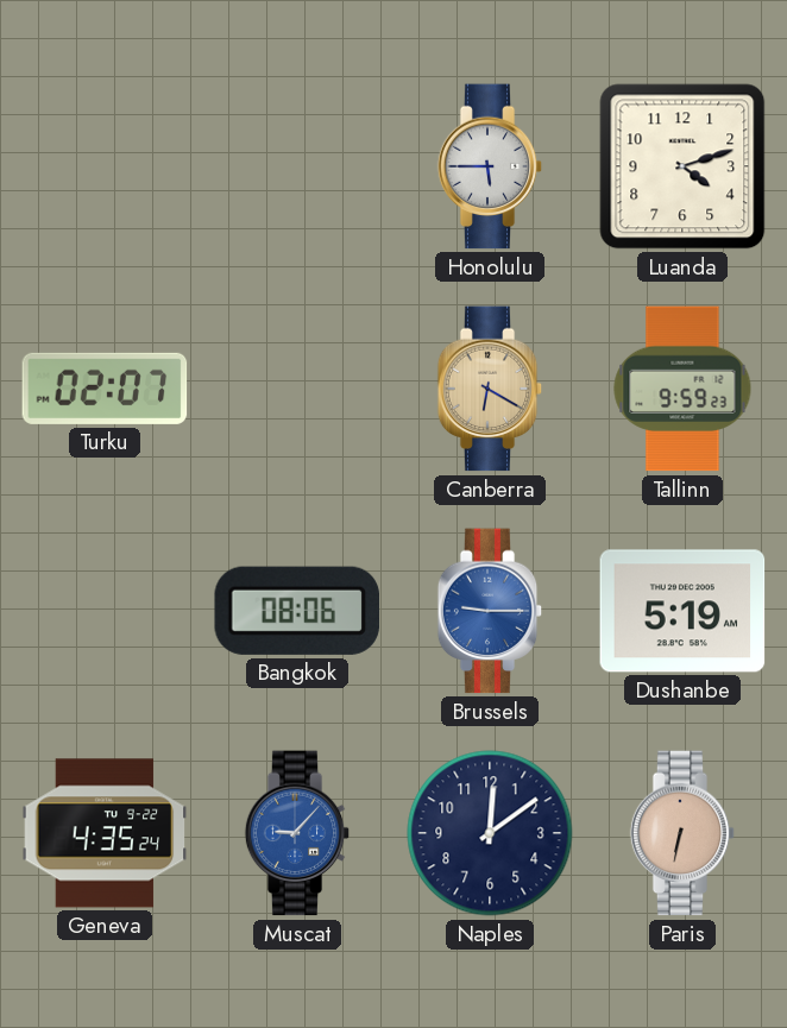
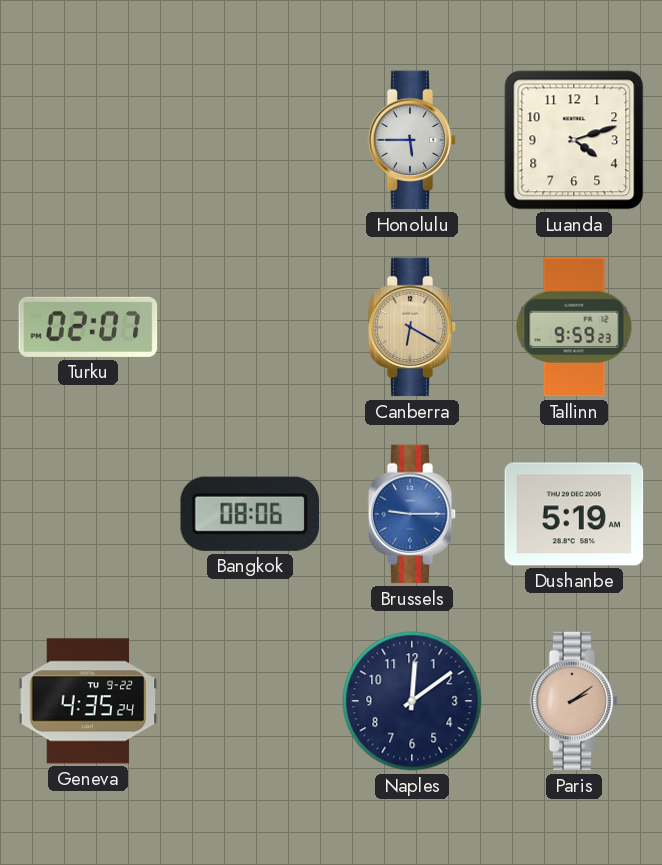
Muscat: 9:07 -> none (297, 833)
Paris: 6:32 -> 2:09 (574, 701)
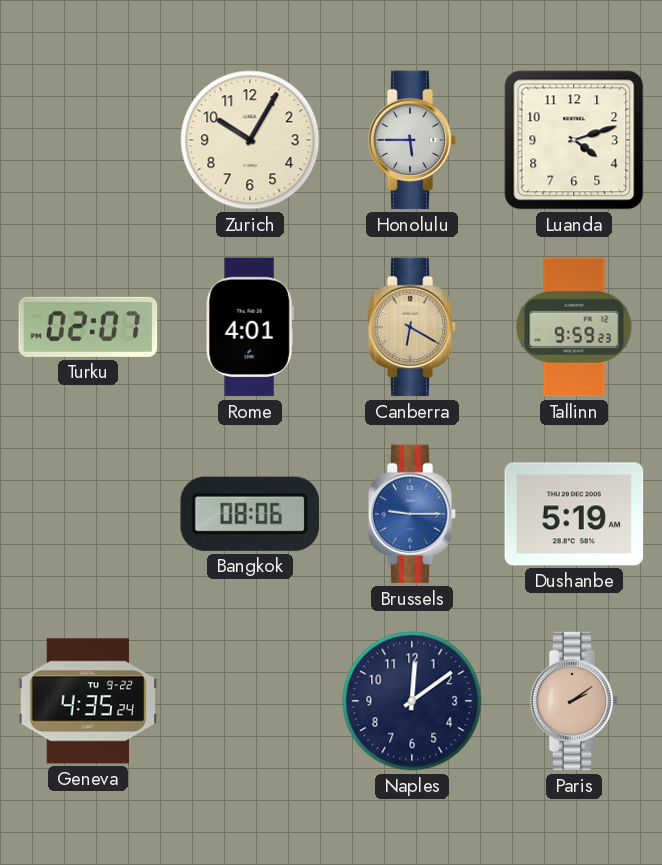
Zurich: none -> 10:05 (250, 140)
Rome: none -> 4:01 (250, 327)
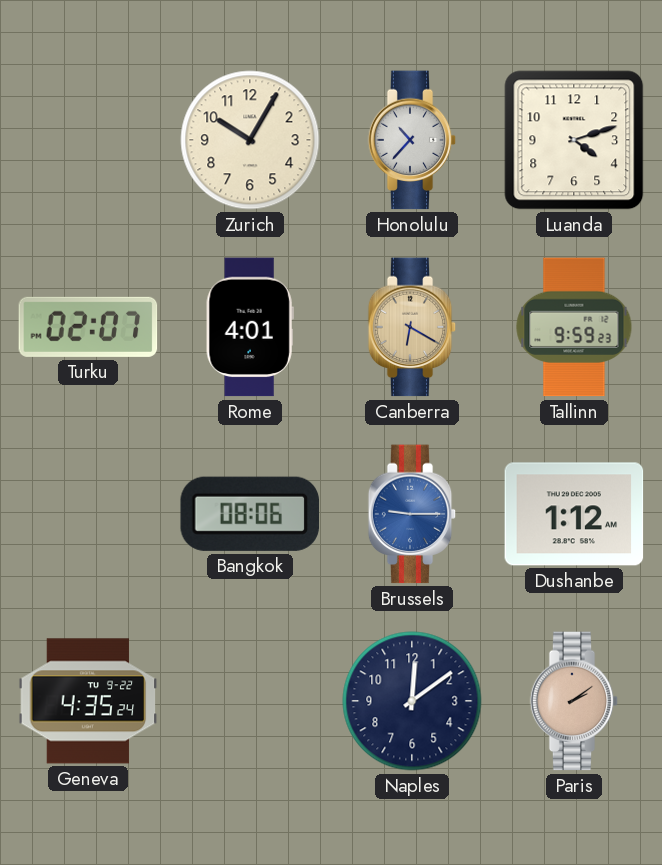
Honolulu: 5:45 -> 10:37 (412, 140)
Dushanbe: 5:19 -> 1:12 (574, 514)
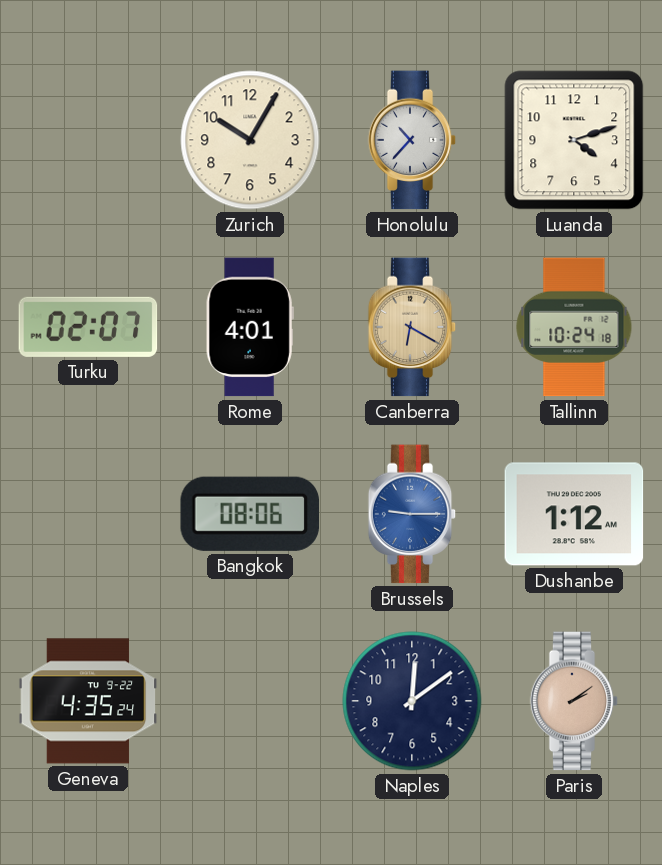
Tallinn: 9:59 -> 10:24 (574, 327)
